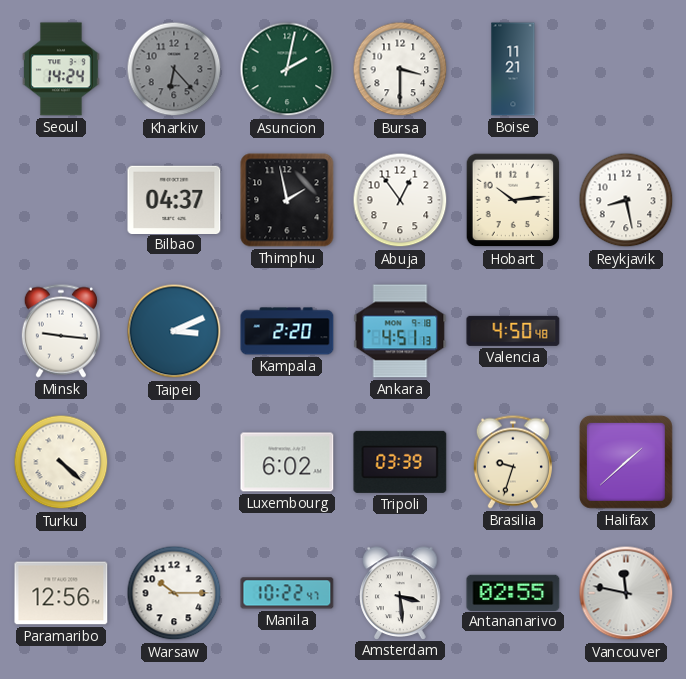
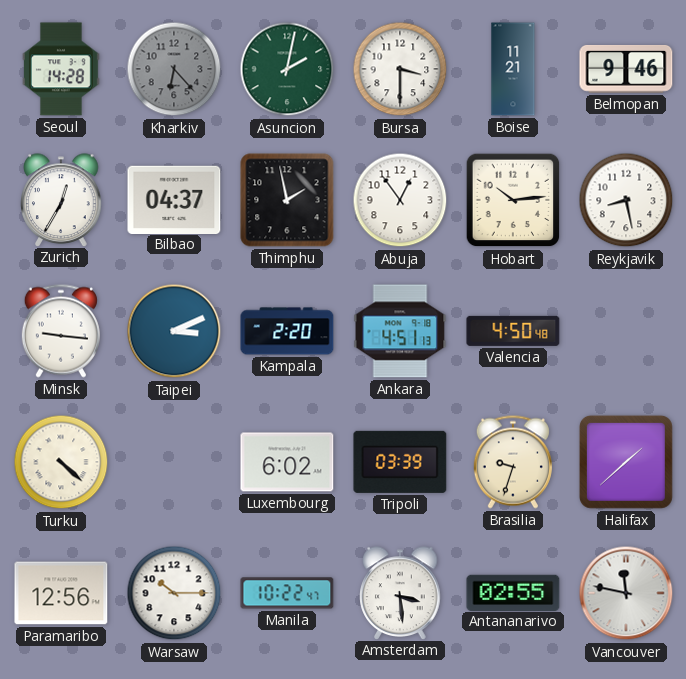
Seoul: 14:24 -> 14:28 (61, 69)
Belmopan: none -> 9:46 (626, 69)
Zurich: none -> 12:35 (61, 200)
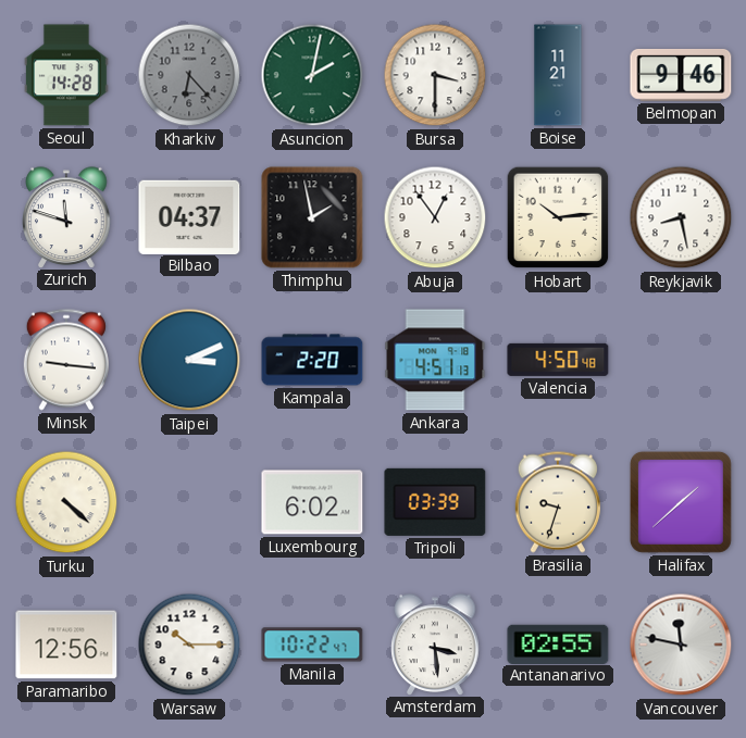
Zurich: 12:35 -> 11:48 (66, 217)
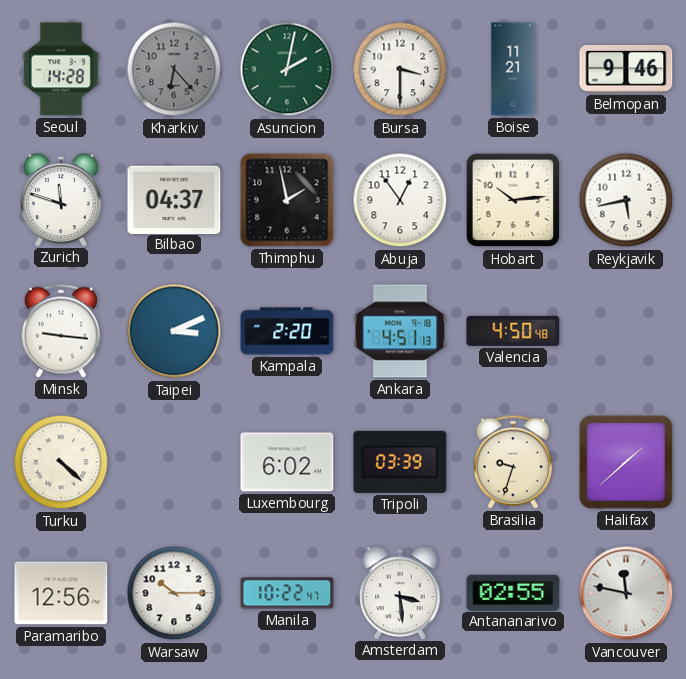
Reykjavik: 8:28 -> 5:43 (626, 200)
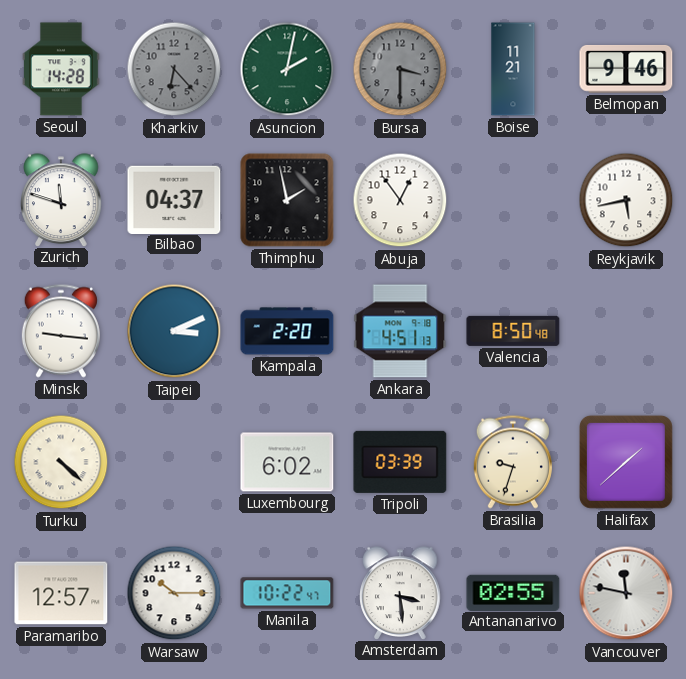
Bursa dial: white -> grey (400, 69)
Hobart: 10:14 -> none (513, 200)
Valencia: 4:50 -> 8:50 (513, 331)
Paramaribo: 12:56 -> 12:57 (61, 593)
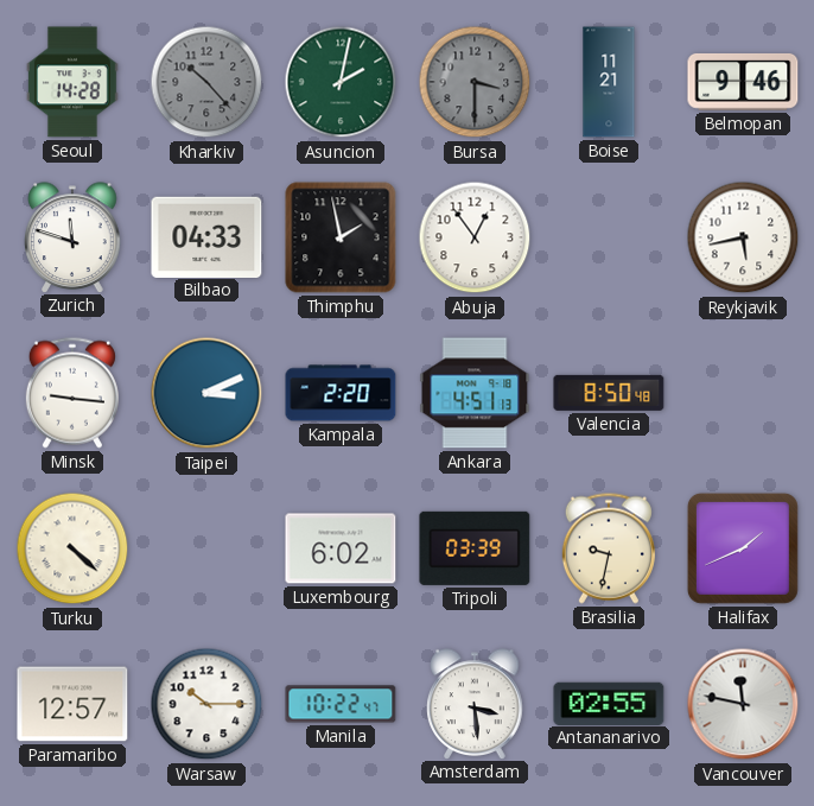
Kharkiv: 6:23 -> 10:23 (206, 82)
Bilbao: 04:37 -> 04:33 (206, 236)
Brasilia: 9:33 -> 9:32 (609, 548)
Halifax: 1:38 -> 1:41 (743, 548)
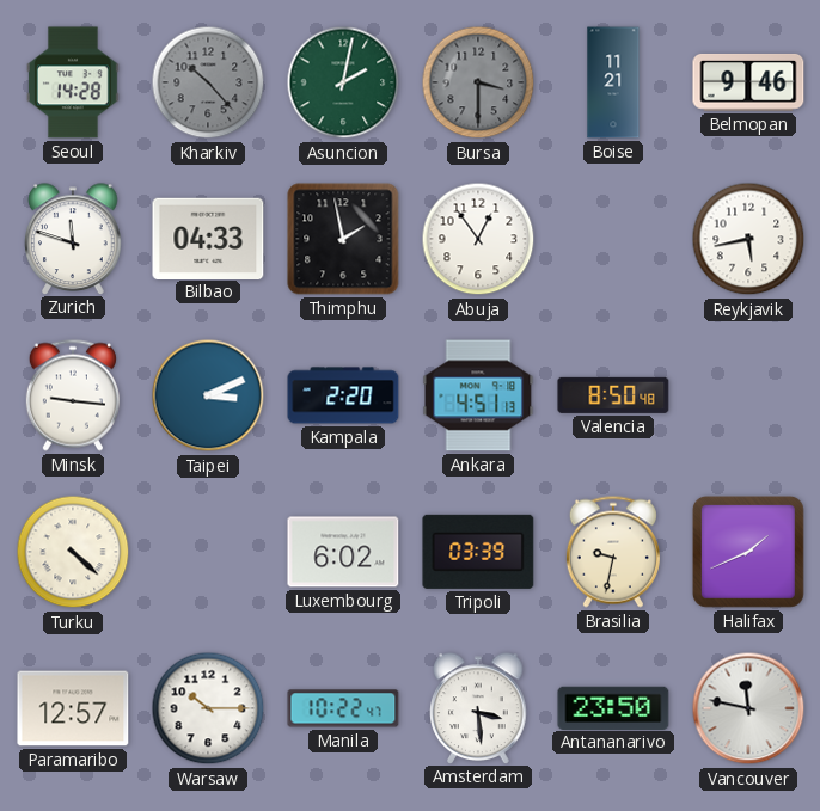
Antananarivo: 02:55 -> 23:50 (613, 707)
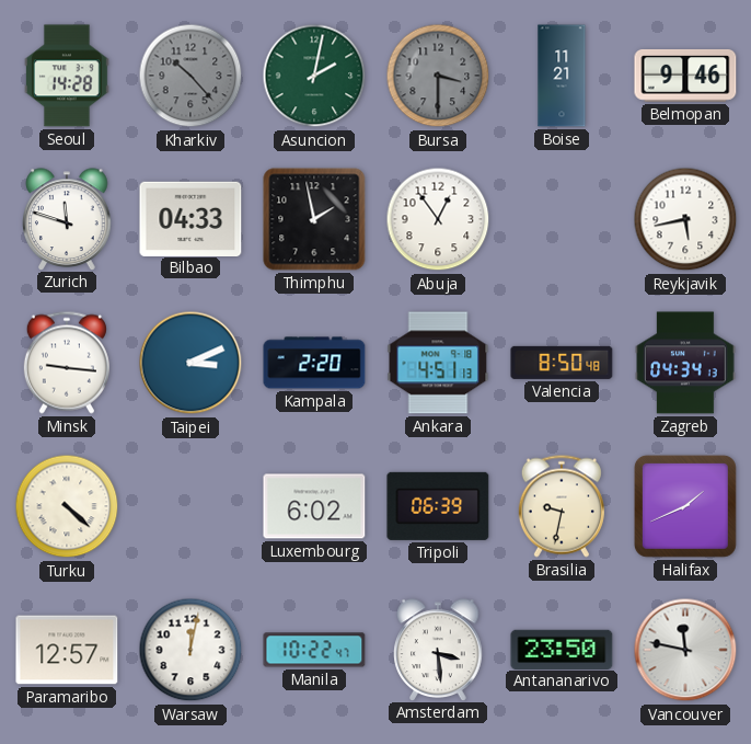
Zagreb: none -> 04:34 (685, 363)
Tripoli: 03:39 -> 06:39 (438, 506)
Warsaw: 10:15 -> 12:02 (190, 650)
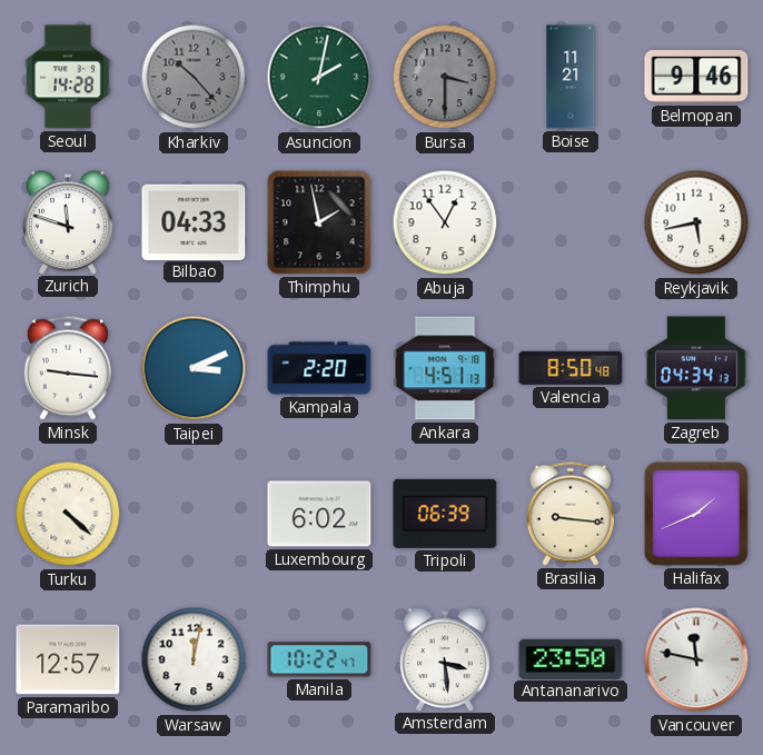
Brasilia: 9:32 -> 9:16 (571, 514)
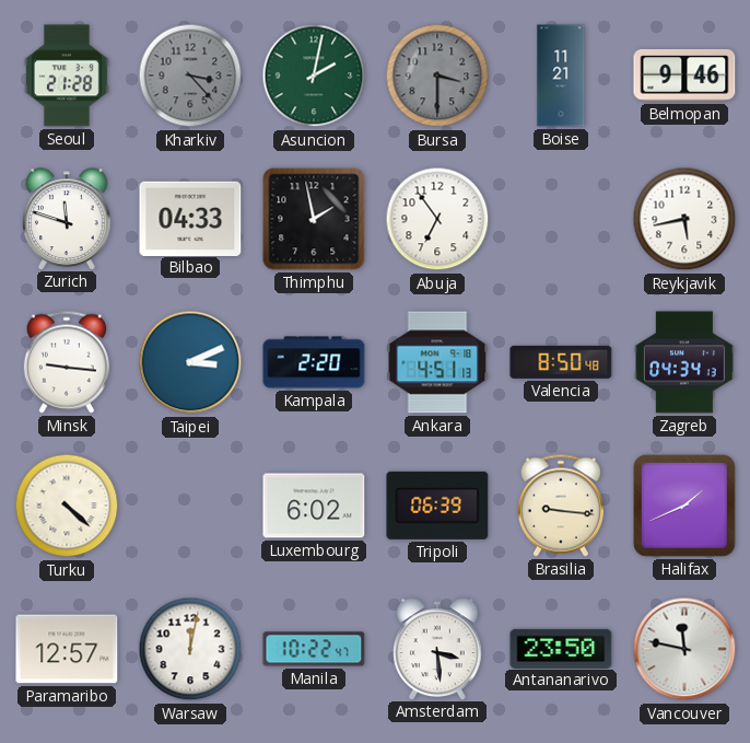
Seoul: 14:28 -> 21:28 (67, 76)
Kharkiv: 10:23 -> 3:23 (190, 76)
Abuja: 12:54 -> 6:54 (437, 219)
